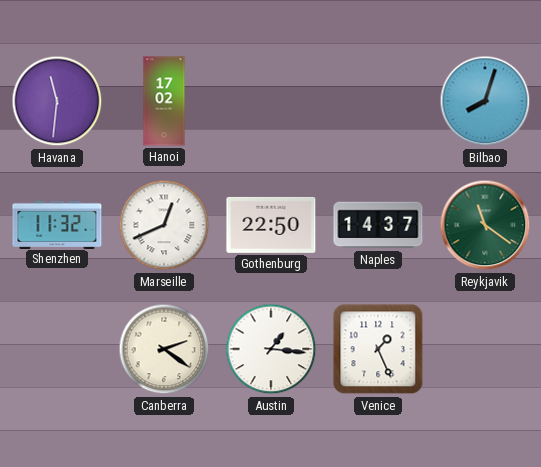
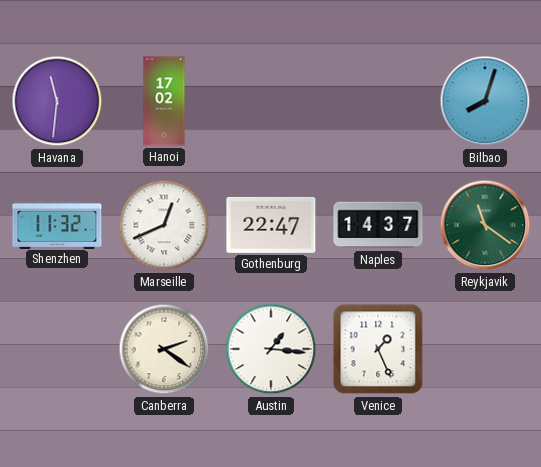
Gothenburg: 22:50 -> 22:47 (271, 225)
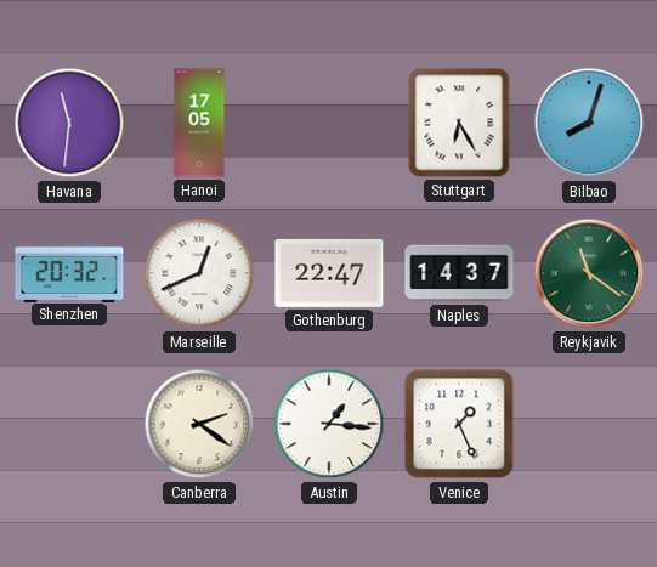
Hanoi: 17:02 -> 17:05 (199, 123)
Stuttgart: none -> 6:25 (459, 123)
Shenzhen: 11:32 -> 20:32 (69, 272)
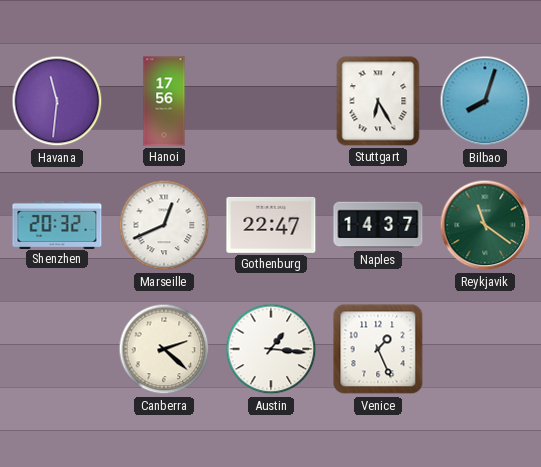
Hanoi: 17:05 -> 17:56 (164, 101)
Canberra: 2:21 -> 2:22 (164, 349)
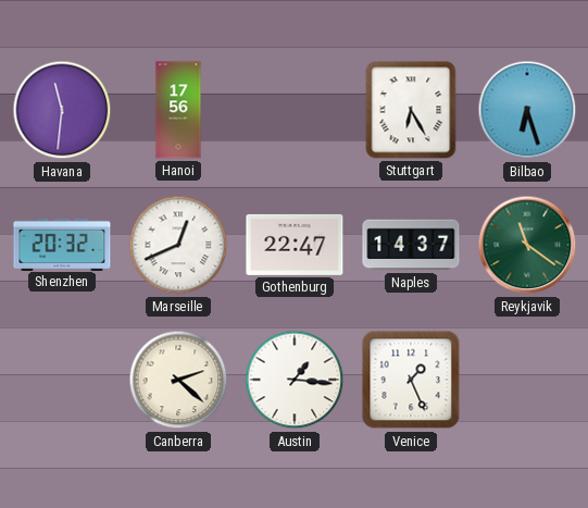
Bilbao: 8:03 -> 6:27 (527, 110)
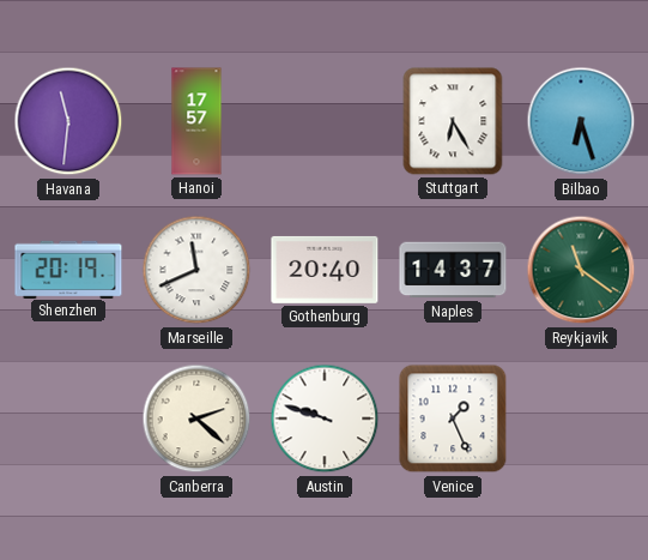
Hanoi: 17:56 -> 17:57 (196, 121)
Shenzhen: 20:32 -> 20:19 (68, 269)
Marseille: 12:41 -> 11:41 (196, 270)
Gothenburg: 22:47 -> 20:40 (325, 270)
Austin: 1:16 -> 9:48 (325, 419)
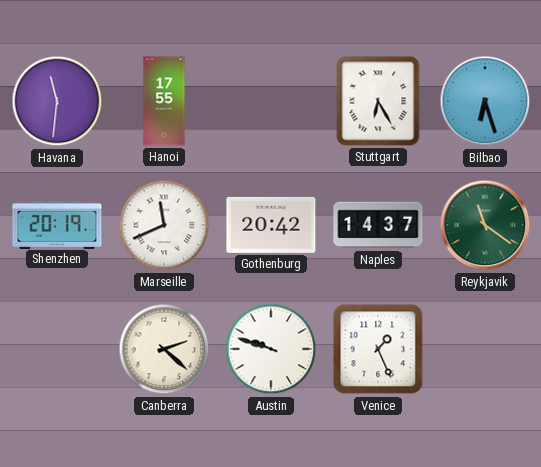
Hanoi: 17:57 -> 17:55 (164, 101)
Gothenburg: 20:40 -> 20:42 (271, 225)
